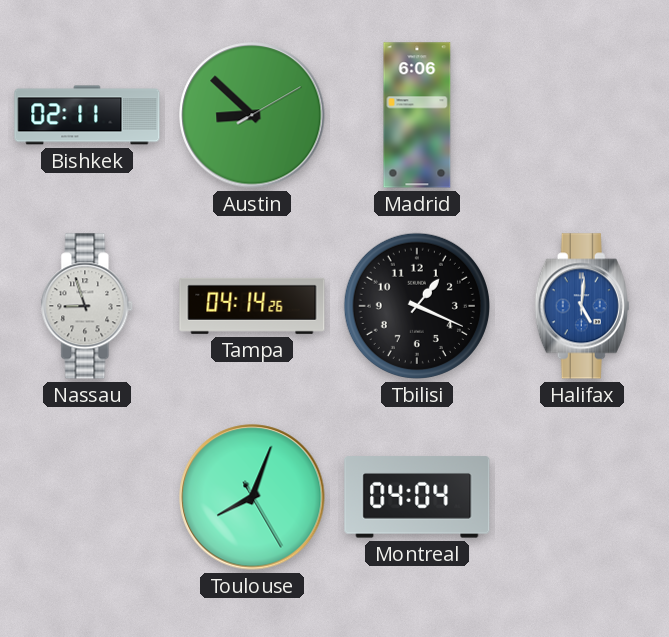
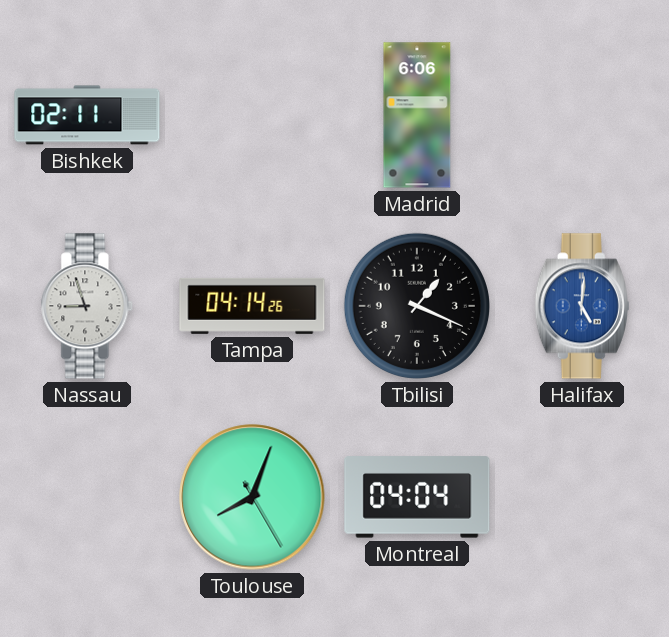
Austin: 8:52 -> none (252, 115)
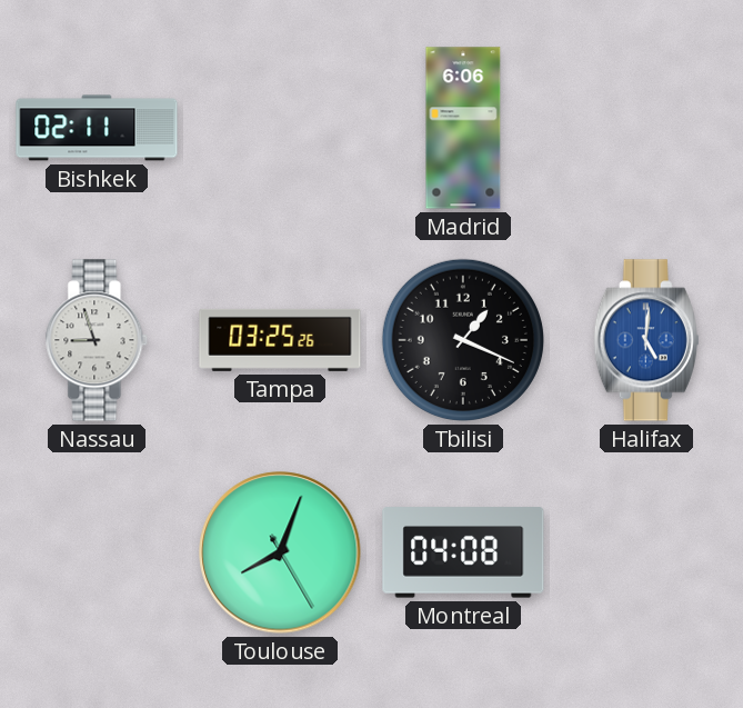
Tampa: 04:14 -> 03:25 (280, 340)
Montreal: 04:04 -> 04:08 (463, 552)
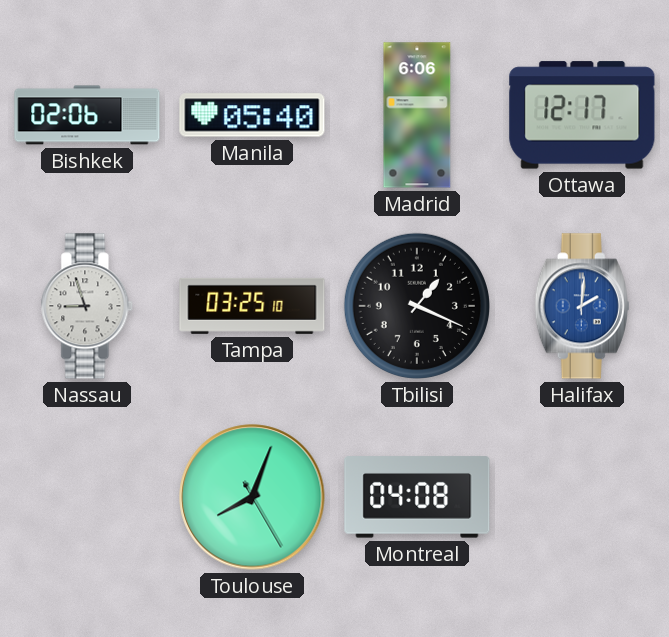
Bishkek: 02:11 -> 02:06 (87, 115)
Manila: none -> 05:40 (252, 115)
Ottawa: none -> 12:17 (582, 115)
Tampa: 03:25:26 -> 03:25:10 (252, 306)
Halifax: 5:01 -> 2:01 (582, 306)
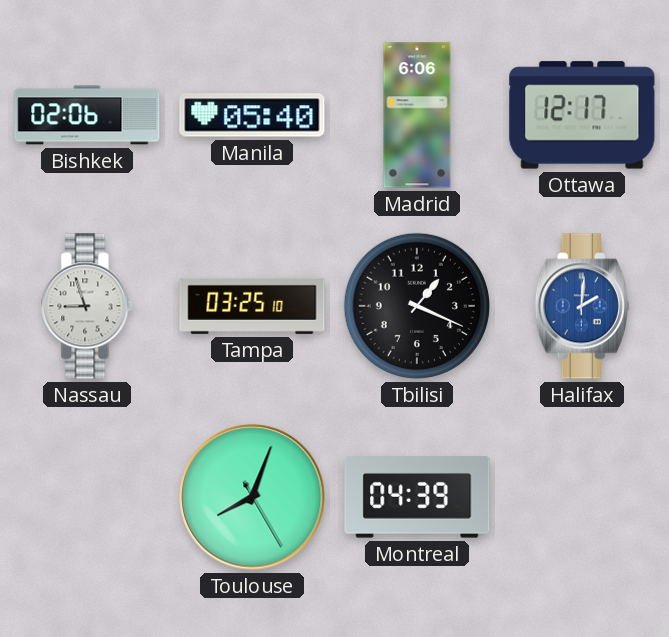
Montreal: 04:08 -> 04:39 (417, 497)
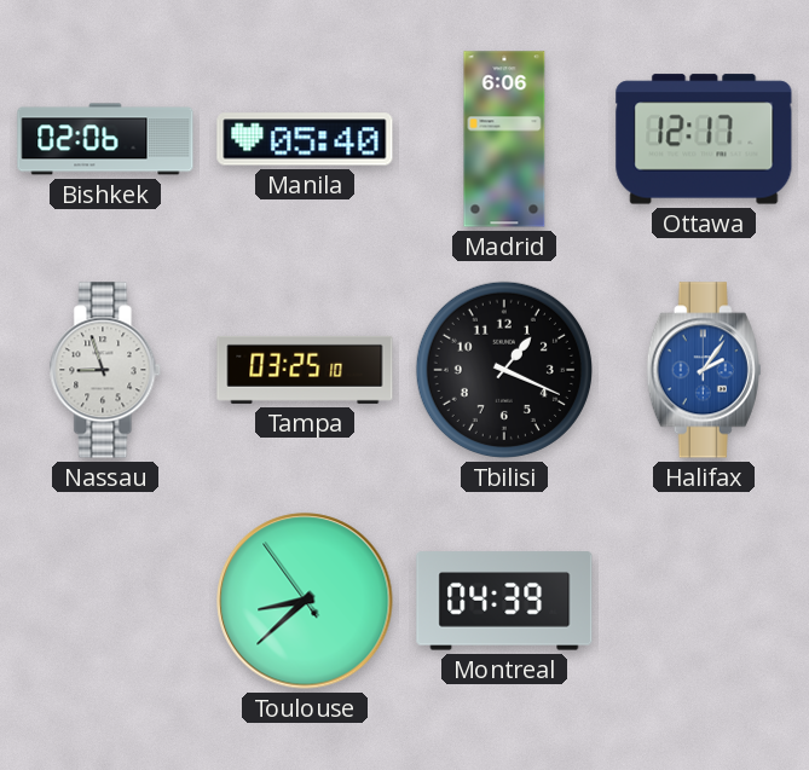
Halifax: 2:01 -> 2:06 (704, 370)
Toulouse: 8:03 -> 8:37 (305, 601)
